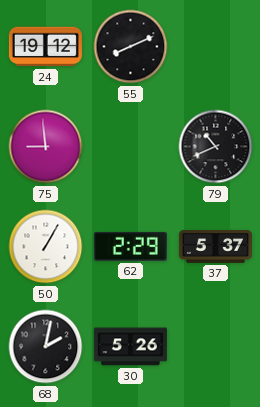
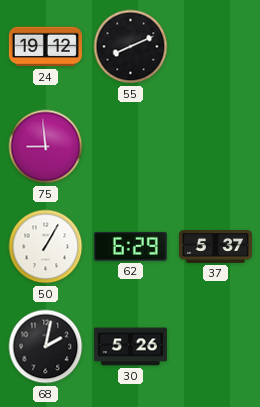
79: 10:41 -> none (216, 147)
62: 2:29 -> 6:29 (130, 246)
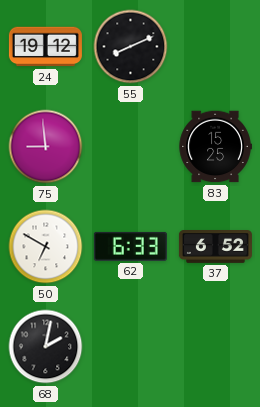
83: none -> 15:25 (215, 147)
50: 1:05 -> 6:50 (46, 247)
62: 6:29 -> 6:33 (130, 246)
37: 5:37 -> 6:52 (215, 247)
30: 5:26 -> none (130, 347)
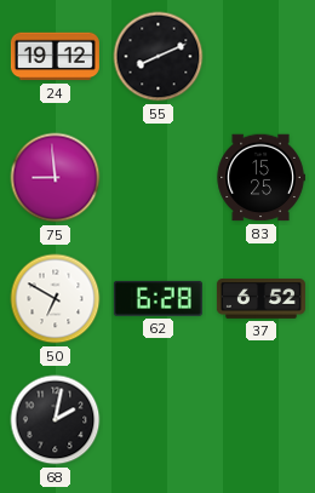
62: 6:33 -> 6:28 (157, 298)
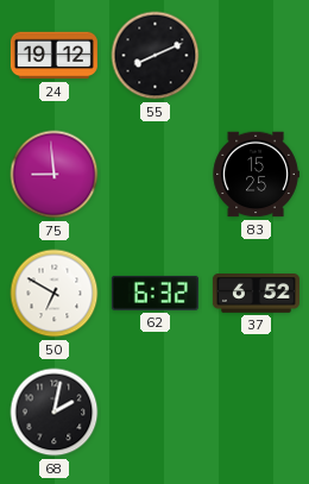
62: 6:28 -> 6:32 (154, 293)
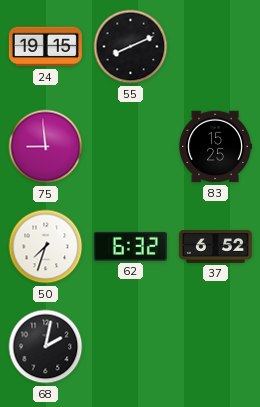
24: 19:12 -> 19:15 (45, 47)
50: 6:50 -> 7:33 (46, 247)
